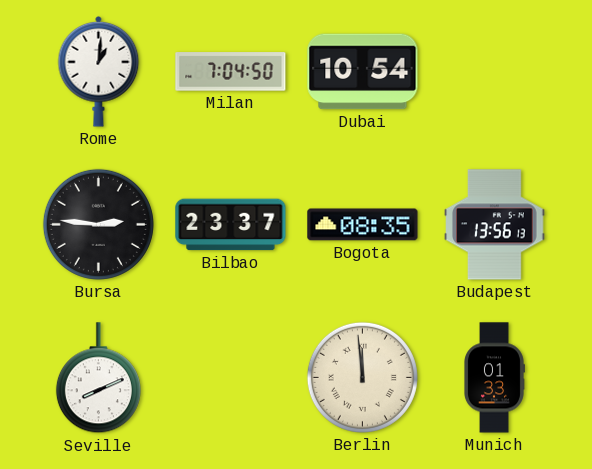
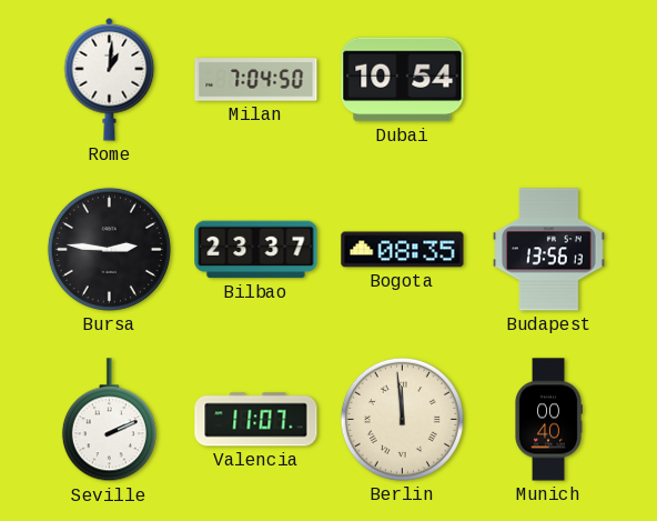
Seville: 8:11 -> 2:11 (109, 420)
Valencia: none -> 11:07 (256, 420)
Munich: 01:33 -> 00:40 (549, 420)
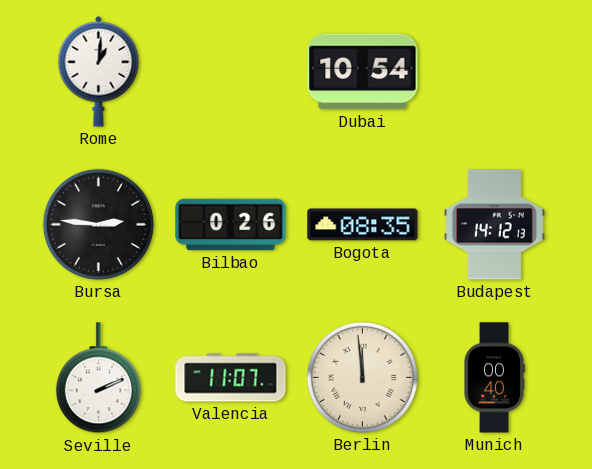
Milan: 7:04 -> none (256, 80)
Bilbao: 23:37 -> 0:26 (231, 225)
Budapest: 13:56 -> 14:12 (495, 225)
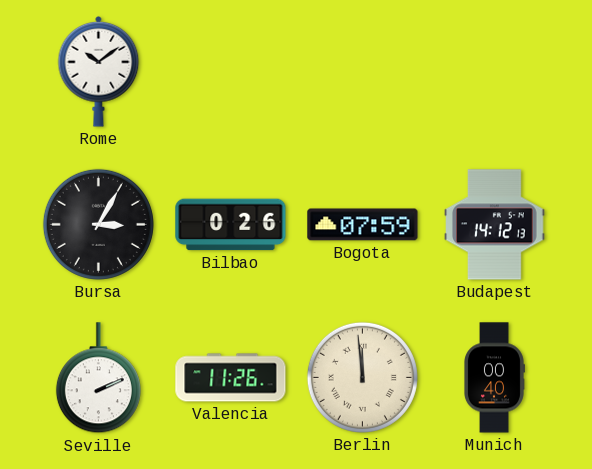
Rome: 1:01 -> 10:09 (99, 71)
Dubai: 10:54 -> none (363, 72)
Bursa: 2:46 -> 3:05 (98, 224)
Bogota: 08:35 -> 07:59 (363, 225)
Valencia: 11:07 -> 11:26 (231, 378)
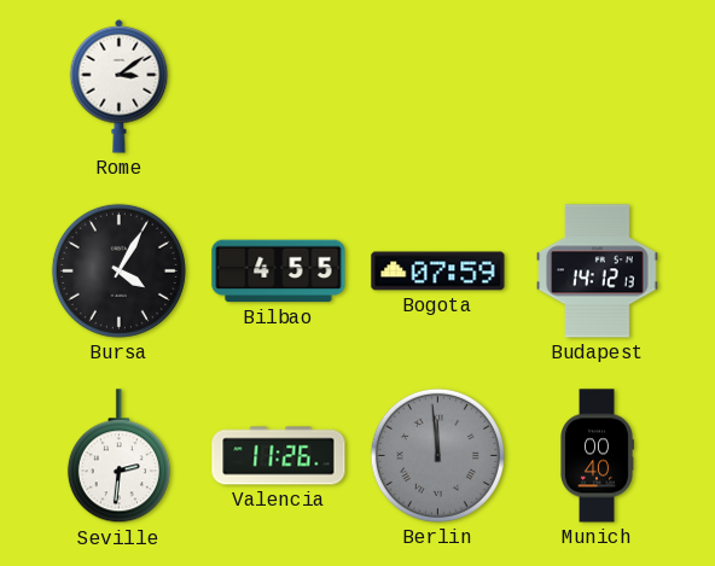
Rome: 10:09 -> 3:09 (120, 86)
Bursa: 3:05 -> 4:05 (118, 270)
Bilbao: 0:26 -> 4:55 (279, 272)
Seville: 2:11 -> 2:31 (118, 456)
Berlin dial: cream -> grey (437, 455)
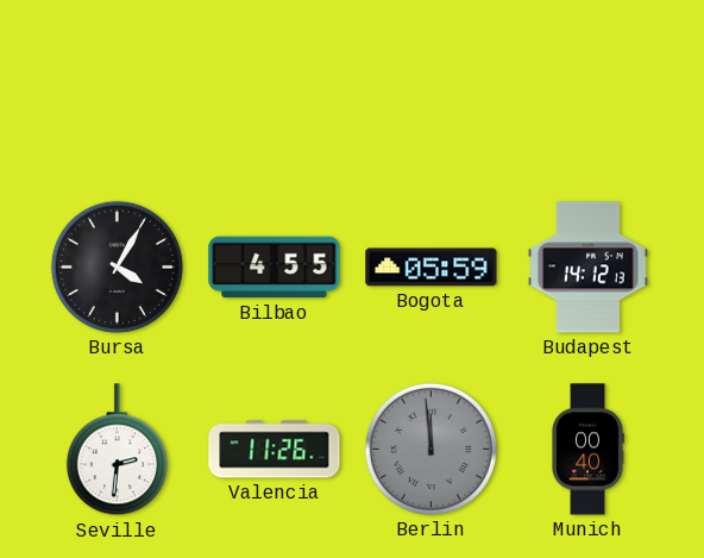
Rome: 3:09 -> none (120, 86)
Bogota: 07:59 -> 05:59 (432, 268)
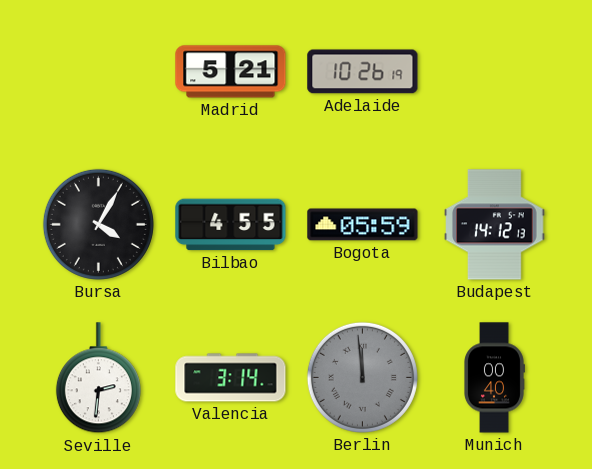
Madrid: none -> 5:21 (231, 72)
Adelaide: none -> 10:26 (363, 72)
Valencia: 11:26 -> 3:14 (231, 378)
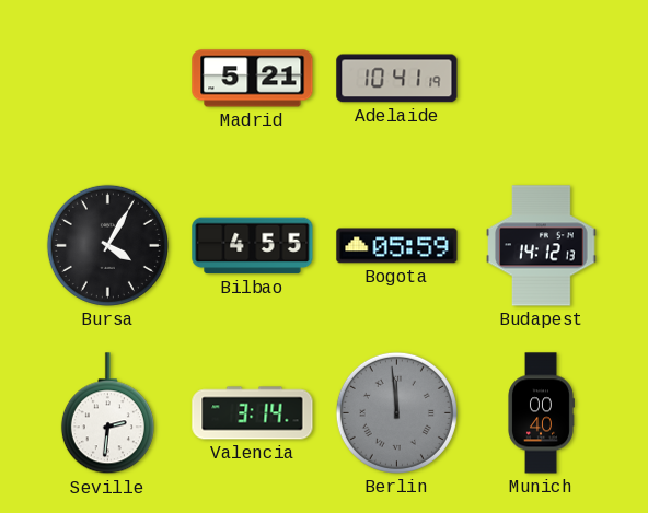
Adelaide: 10:26 -> 10:41 (397, 79)
